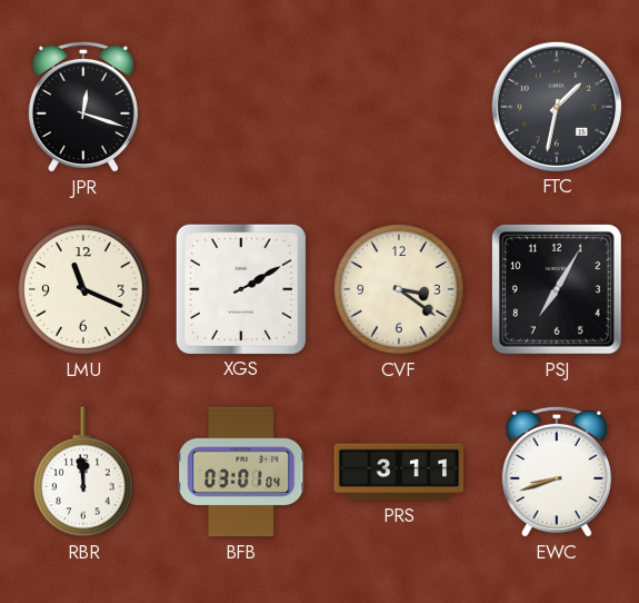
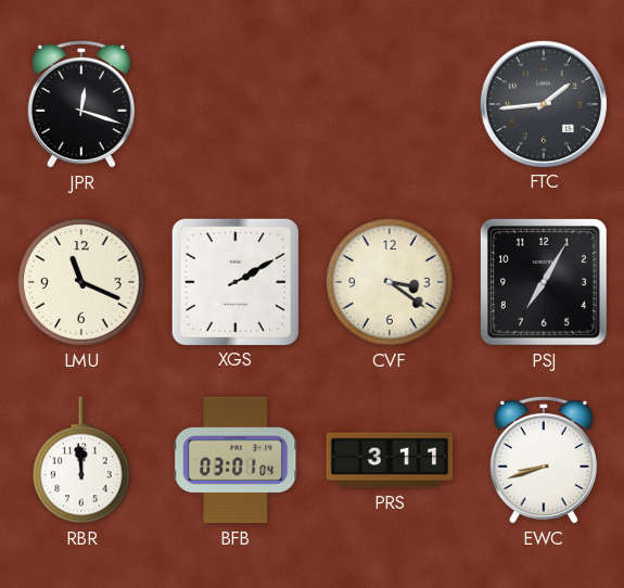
FTC: 1:32 -> 1:44 (543, 103)
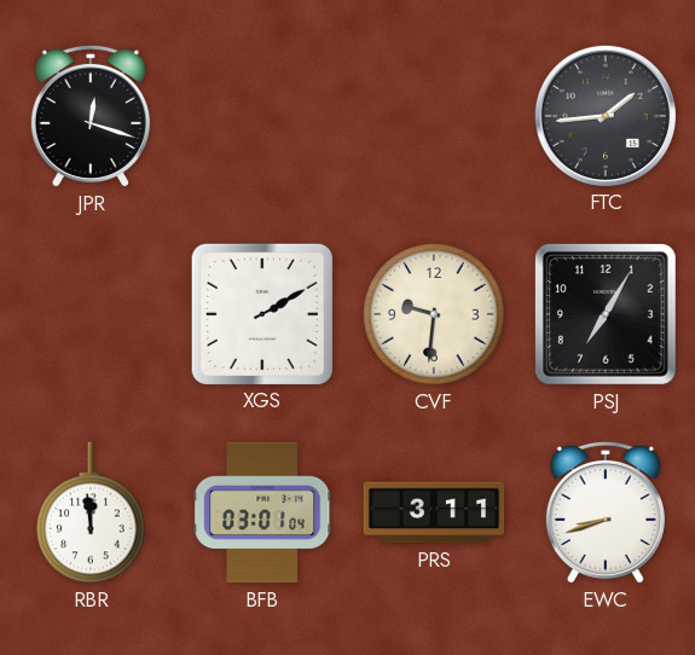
LMU: 11:19 -> none (81, 282)
CVF: 3:21 -> 9:31 (434, 314)
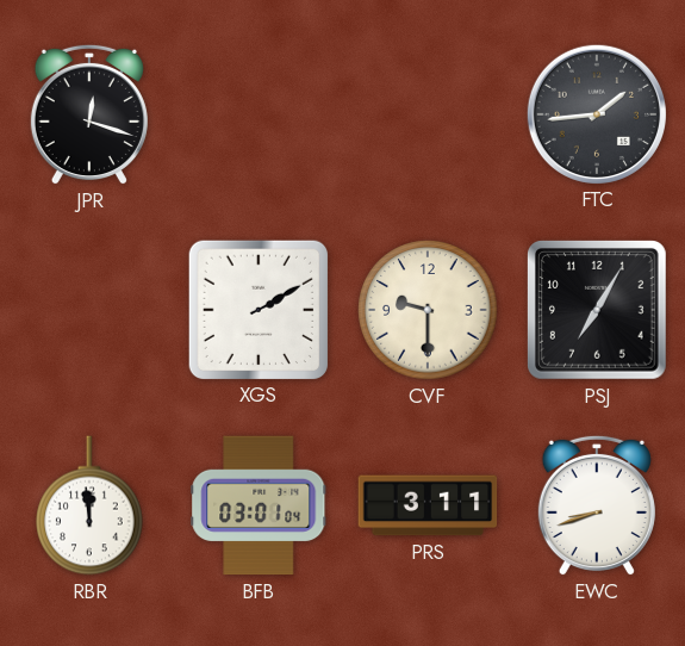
CVF: 9:31 -> 9:30 (428, 310)
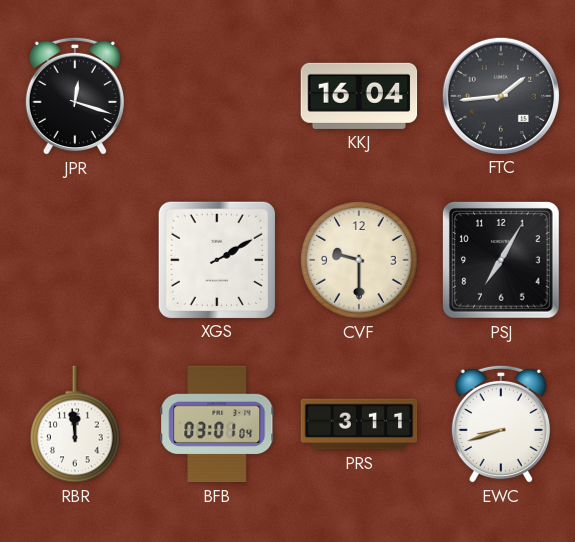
KKJ: none -> 16:04 (359, 96)
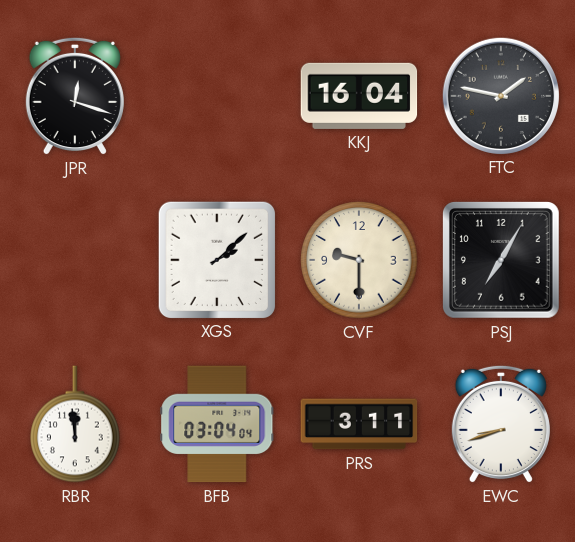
FTC: 1:44 -> 1:47 (500, 95)
XGS: 2:10 -> 2:08 (216, 259)
BFB: 03:01 -> 03:04 (217, 424)
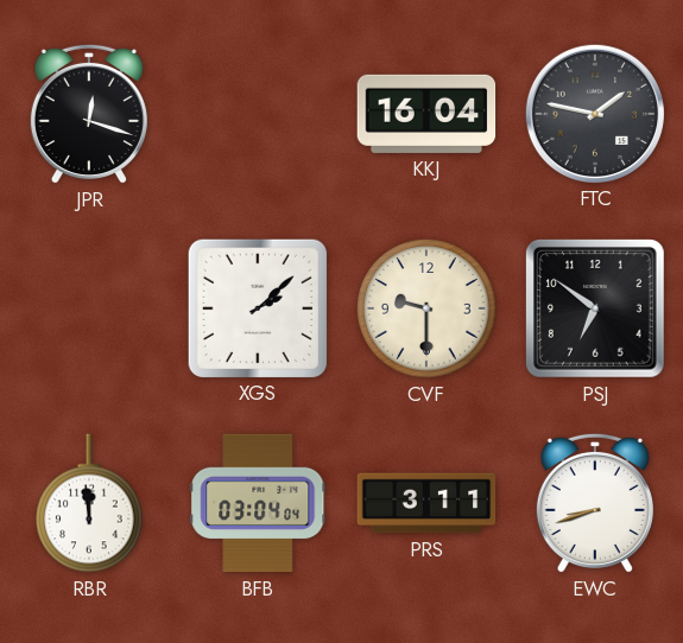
PSJ: 7:05 -> 6:51 (596, 310)
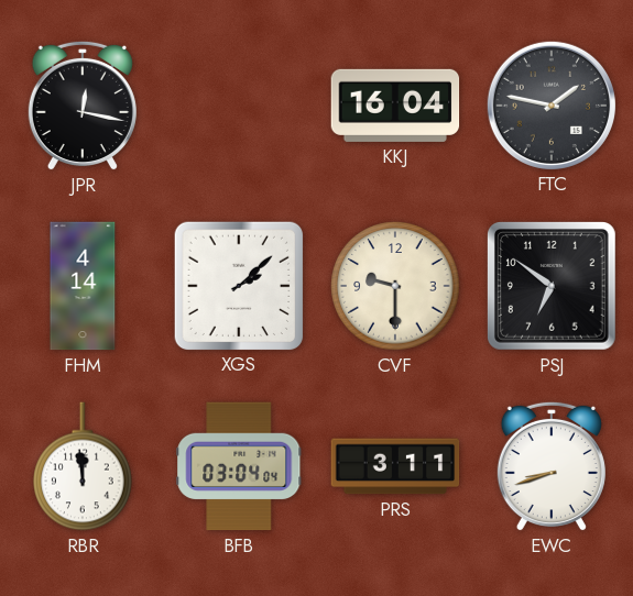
JPR: 12:18 -> 12:17 (83, 106)
FHM: none -> 4:14 (83, 286)
